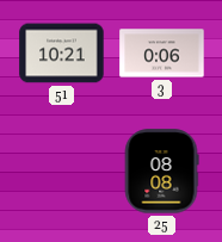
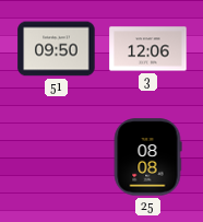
51: 10:21 -> 09:50 (57, 49)
3: 0:06 -> 12:06 (148, 49)
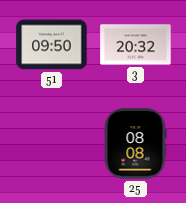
3: 12:06 -> 20:32 (136, 45)
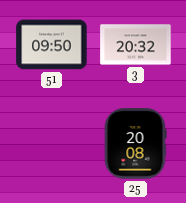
25: 08:08 -> 20:08 (135, 144)
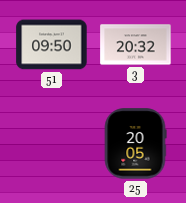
25: 20:08 -> 20:05 (135, 144)
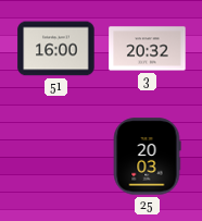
51: 09:50 -> 16:00 (56, 49)
25: 20:05 -> 20:03 (147, 157)
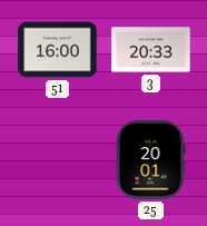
3: 20:32 -> 20:33 (151, 50)
25: 20:03 -> 20:01 (150, 160)
